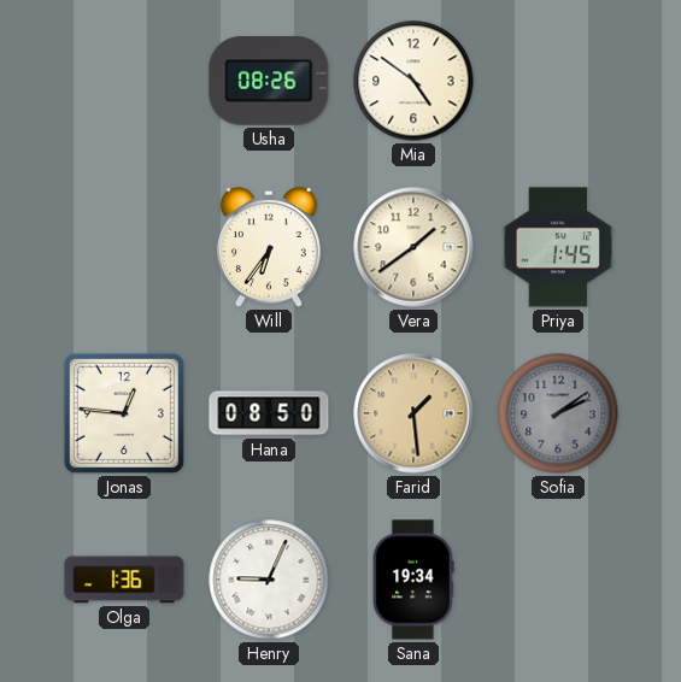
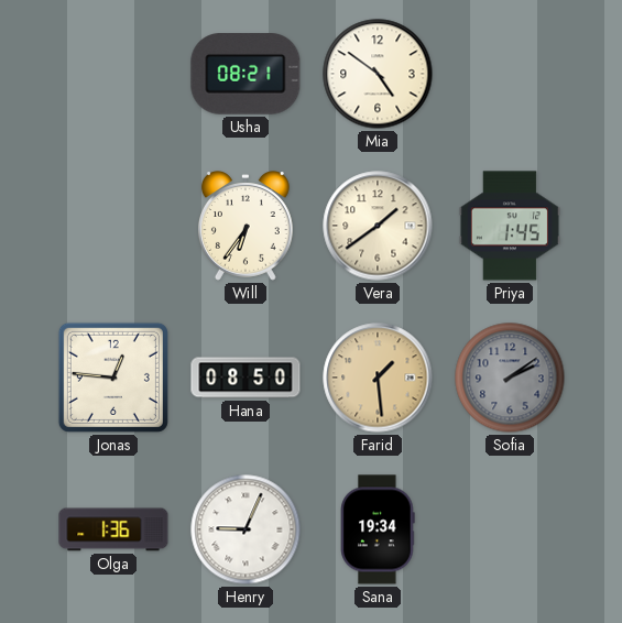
Usha: 08:26 -> 08:21 (245, 75)
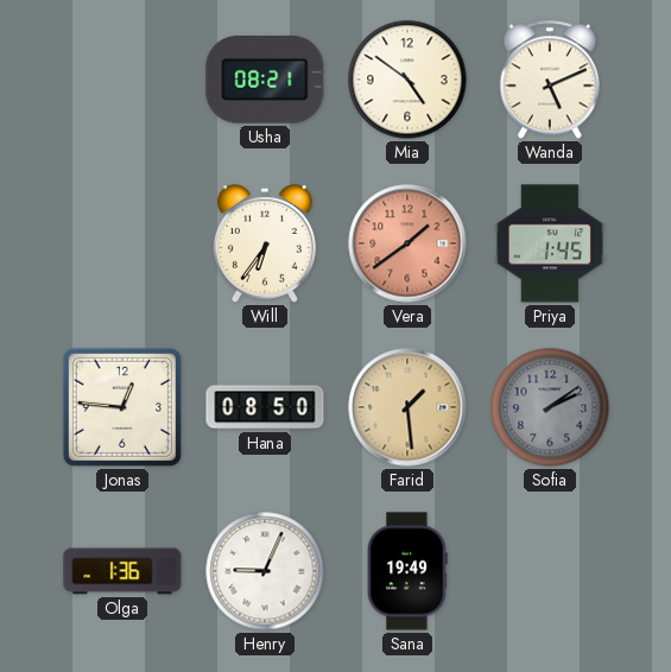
Wanda: none -> 5:11 (550, 80)
Vera dial: cream -> salmon (407, 243)
Sana: 19:34 -> 19:49 (407, 571)
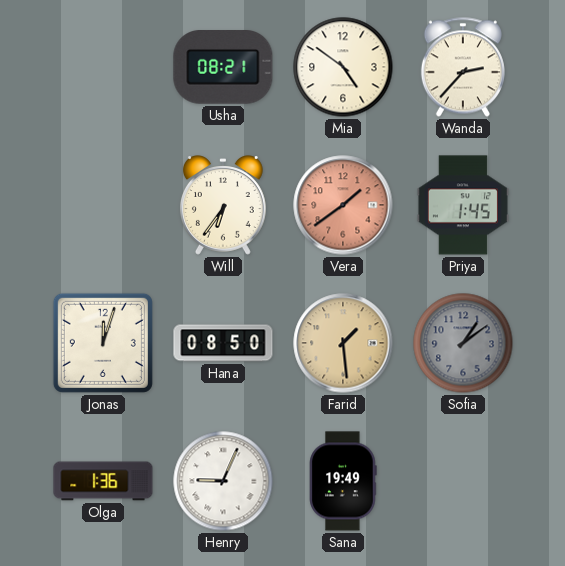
Wanda: 5:11 -> 2:37 (463, 67)
Jonas: 12:46 -> 12:03 (103, 343)
Sofia: 2:09 -> 1:09 (463, 343)
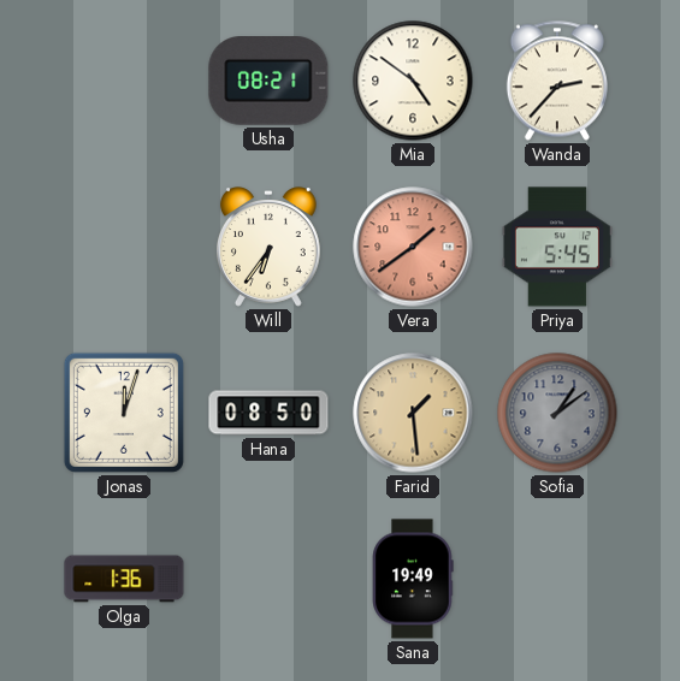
Priya: 1:45 -> 5:45 (557, 247)
Henry: 9:04 -> none (223, 481)
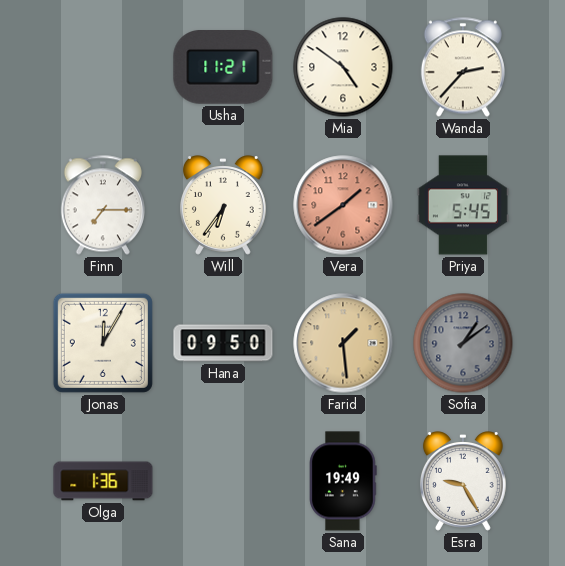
Usha: 08:21 -> 11:21 (223, 68)
Finn: none -> 7:15 (103, 205)
Jonas: 12:03 -> 12:05 (103, 343)
Hana: 08:50 -> 09:50 (223, 343)
Esra: none -> 9:25 (463, 481)
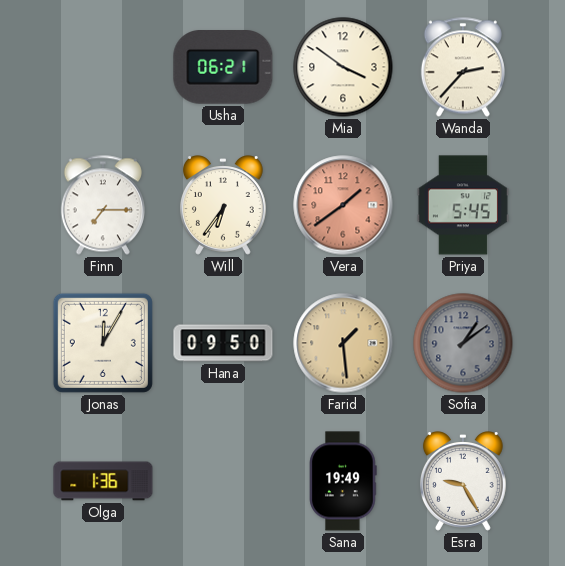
Usha: 11:21 -> 06:21 (223, 68)
Mia: 4:51 -> 3:51 (343, 67)
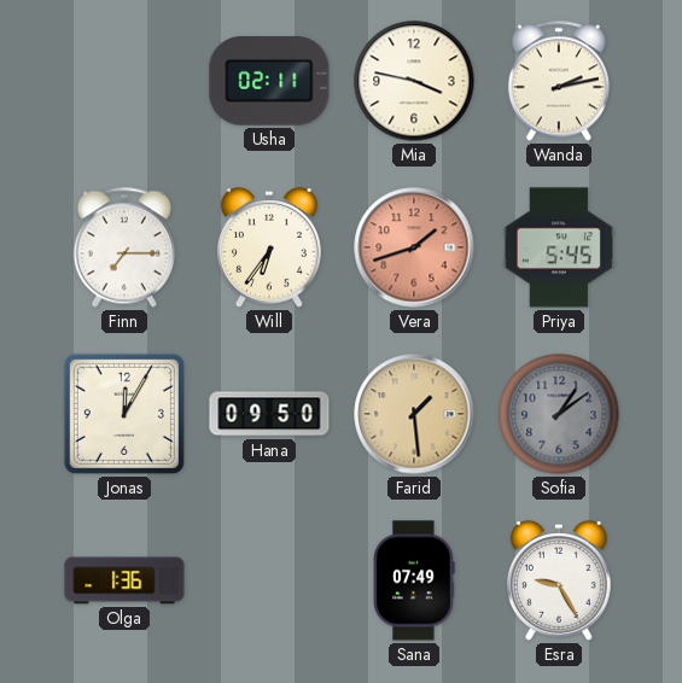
Usha: 06:21 -> 02:11 (269, 82)
Mia: 3:51 -> 3:47 (414, 81)
Wanda: 2:37 -> 2:13 (559, 81)
Vera: 1:39 -> 1:42 (414, 247)
Sana: 19:49 -> 07:49 (414, 580)
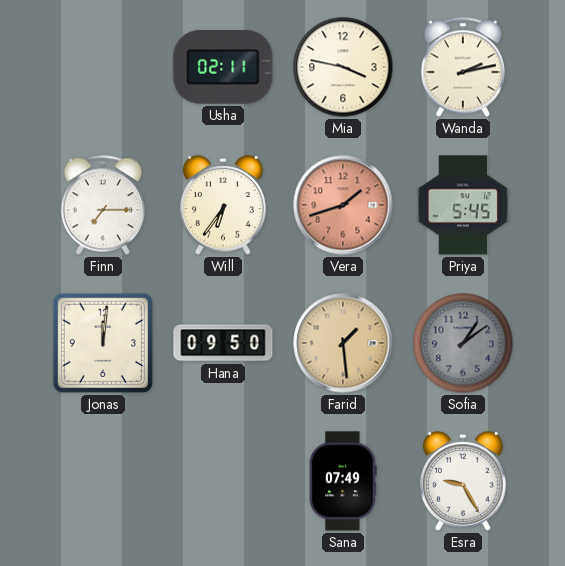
Jonas: 12:05 -> 12:01 (103, 343)
Olga: 1:36 -> none (124, 580)
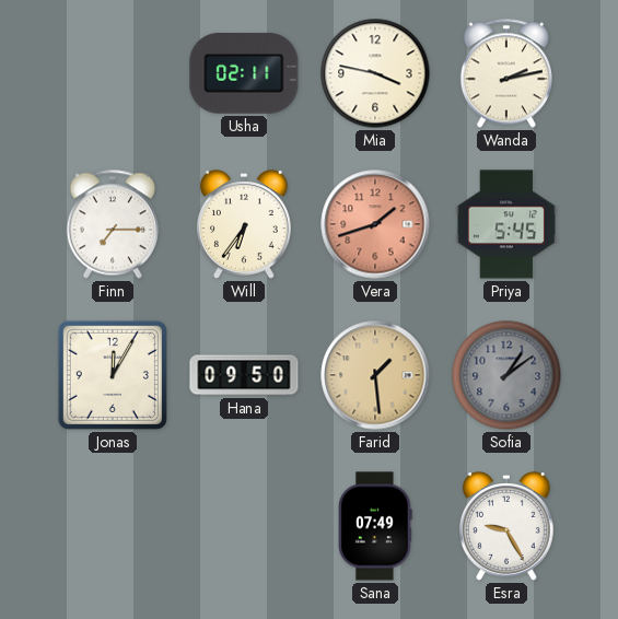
Jonas: 12:01 -> 12:05 (113, 375)
